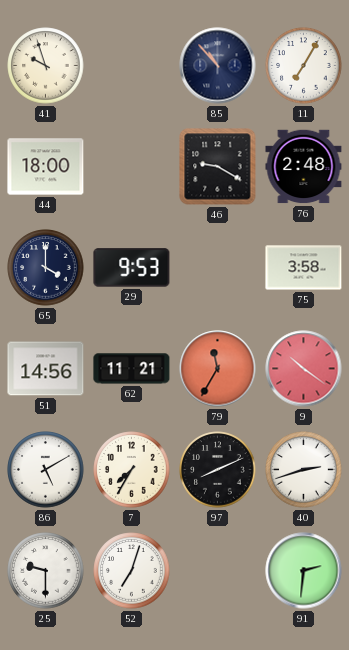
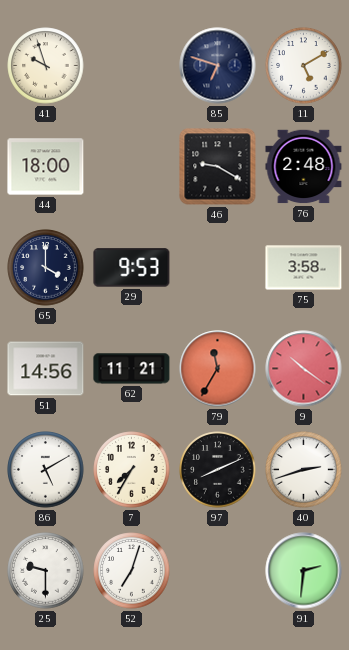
85: 10:53 -> 6:48 (218, 66)
11: 7:05 -> 5:10 (304, 66)
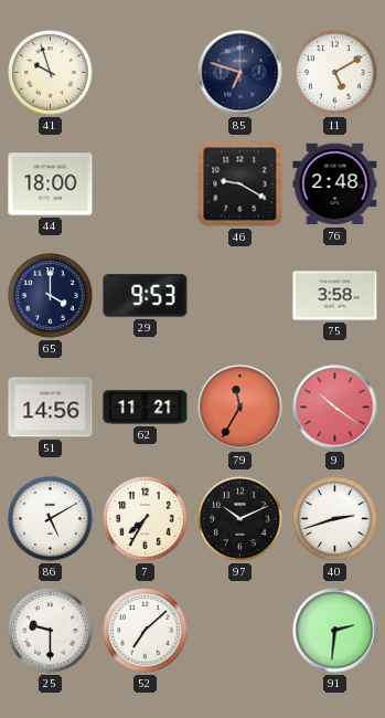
97: 8:11 -> 10:11 (240, 519)
52: 7:03 -> 7:08 (146, 631)
